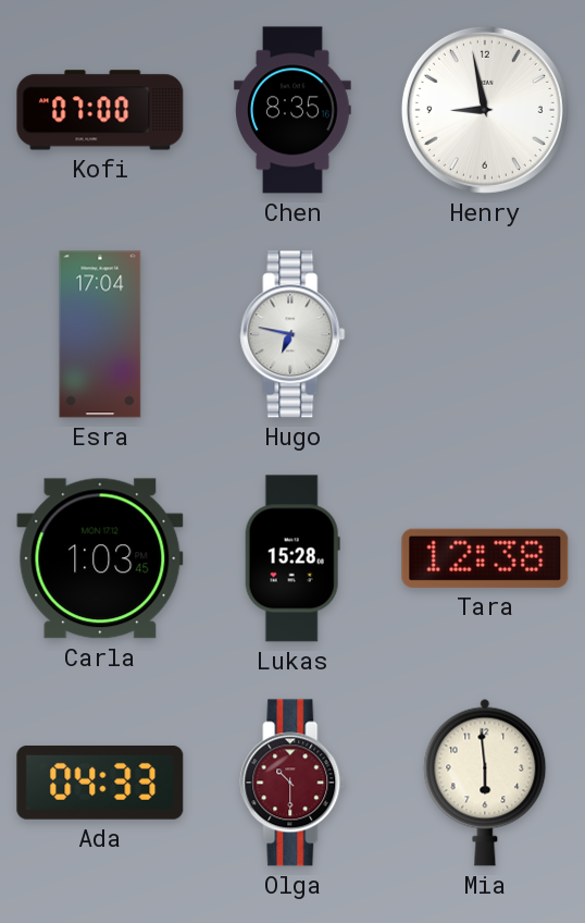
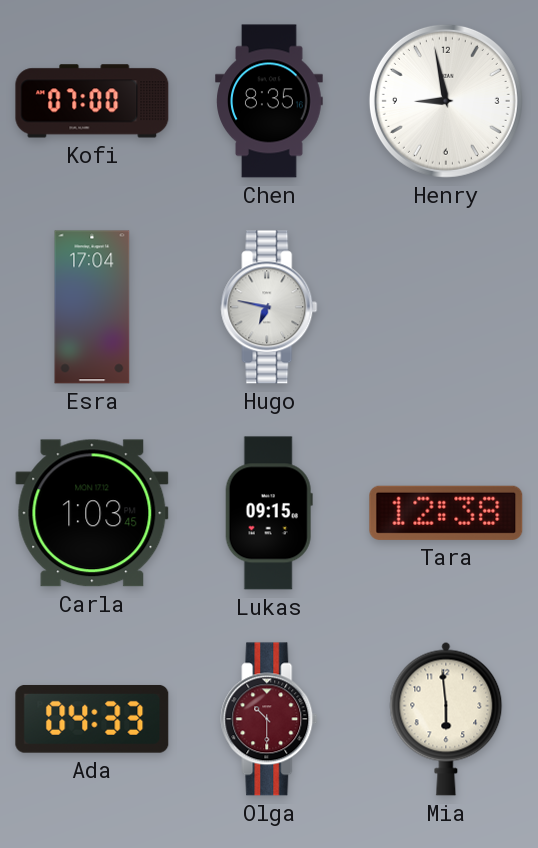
Lukas: 15:28 -> 09:15 (269, 513)
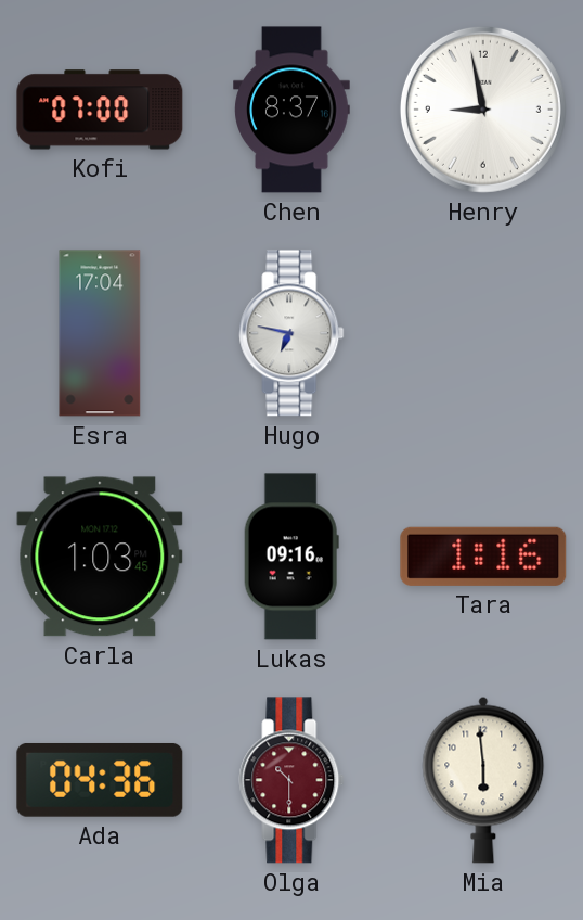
Chen: 8:35 -> 8:37 (291, 110)
Lukas: 09:15 -> 09:16 (291, 557)
Tara: 12:38 -> 1:16 (483, 557)
Ada: 04:33 -> 04:36 (100, 780)
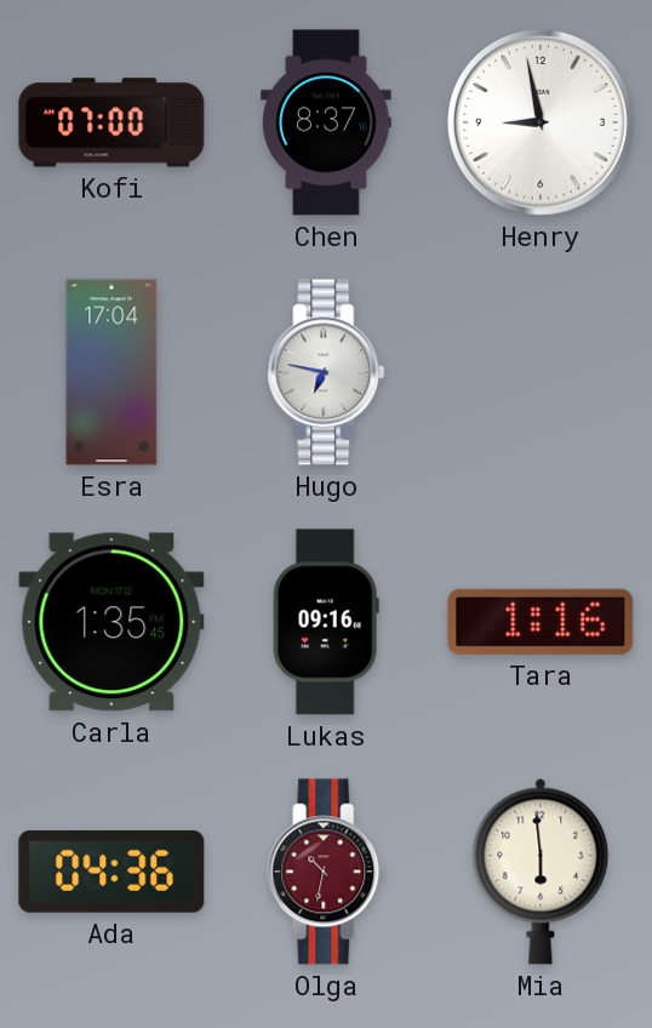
Carla: 1:03 -> 1:35 (111, 622)
Olga: 10:30 -> 10:32 (326, 872)
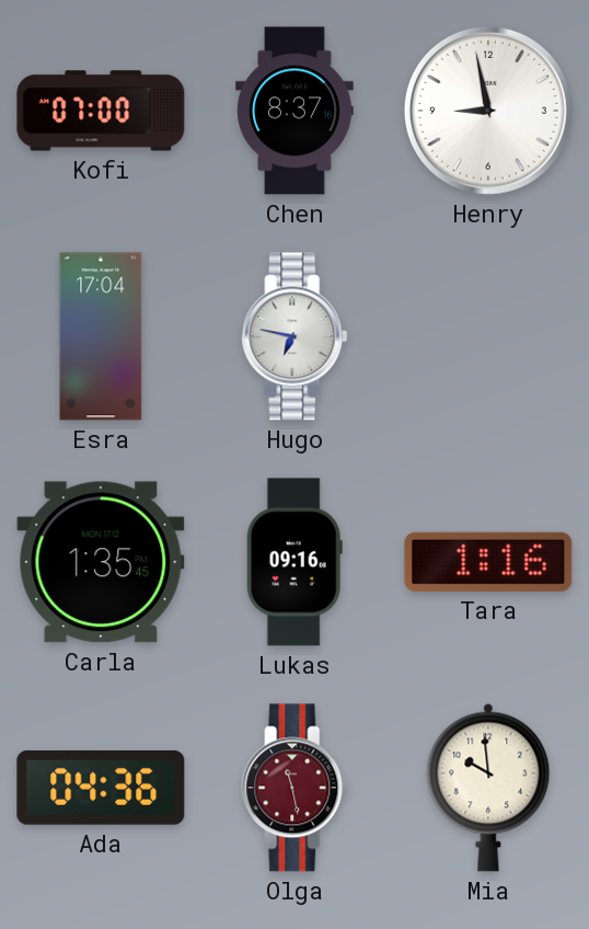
Olga: 10:32 -> 11:28 (294, 788)
Mia: 5:59 -> 9:59 (488, 788)
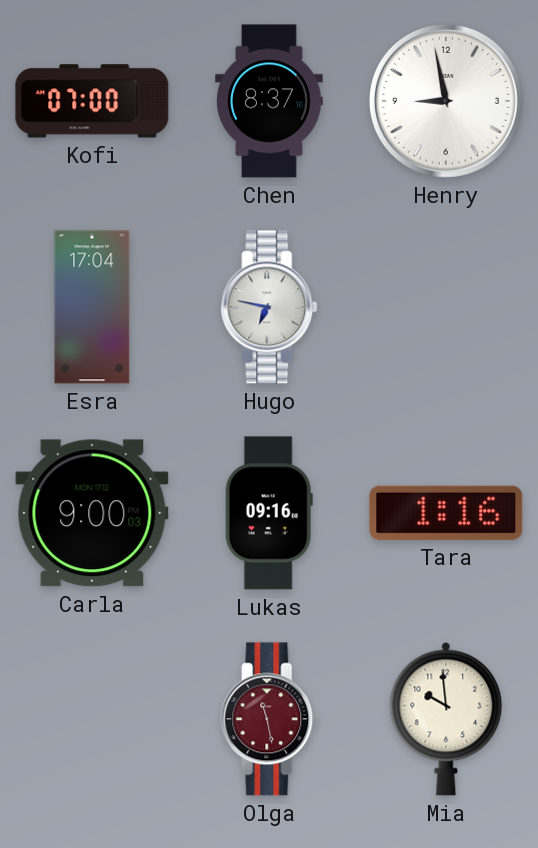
Carla: 1:35 -> 9:00 (92, 513)
Ada: 04:36 -> none (101, 788)
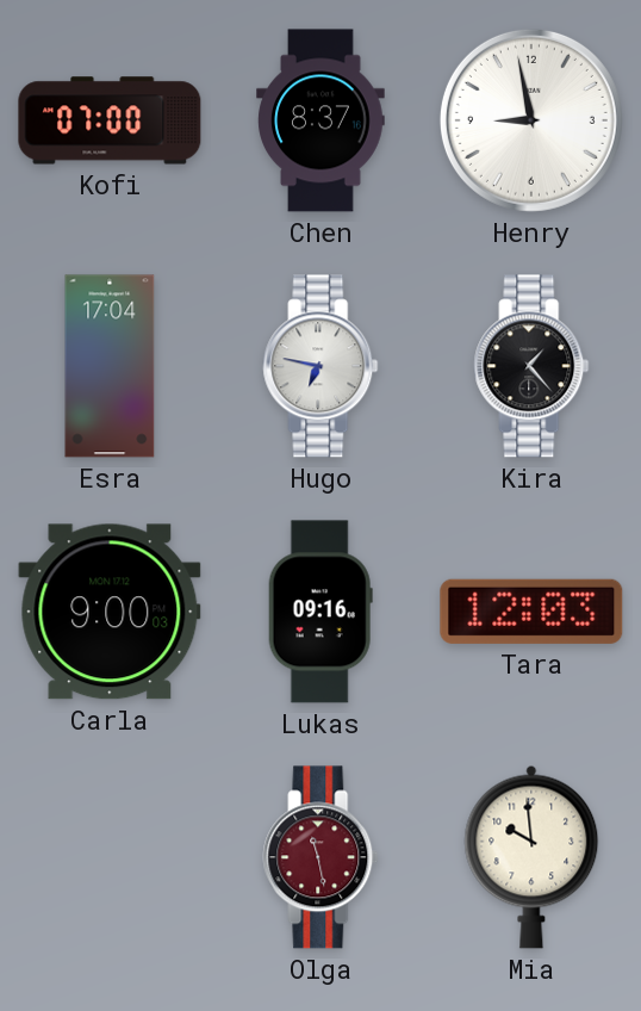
Kira: none -> 1:23 (531, 366)
Tara: 1:16 -> 12:03 (531, 612)
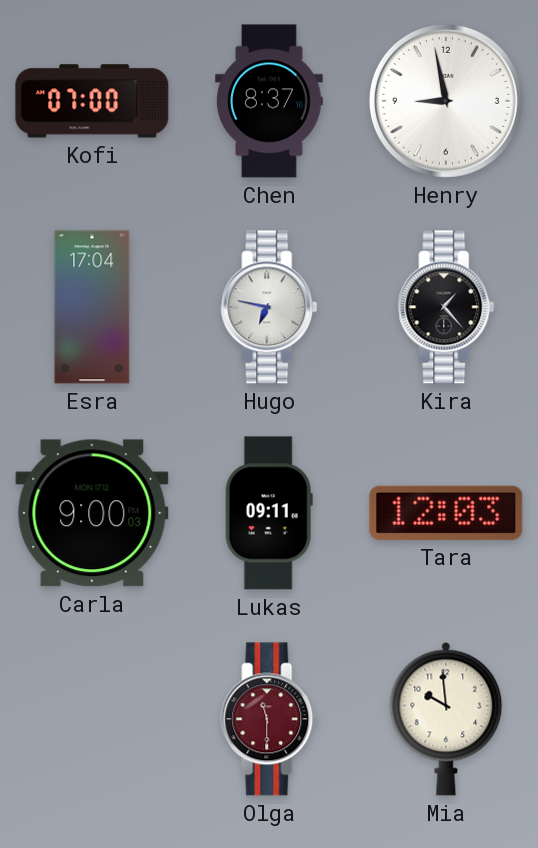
Lukas: 09:16 -> 09:11 (269, 513)
Olga: 11:28 -> 11:30 (269, 719)
